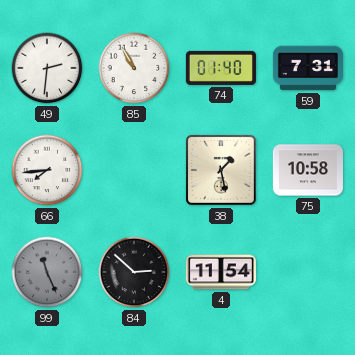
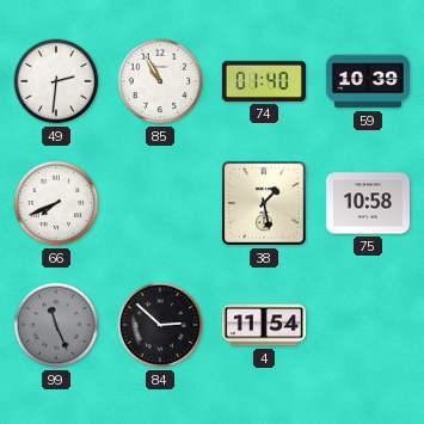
59: 7:31 -> 10:39 (368, 81)
66: 7:44 -> 7:41 (56, 203)
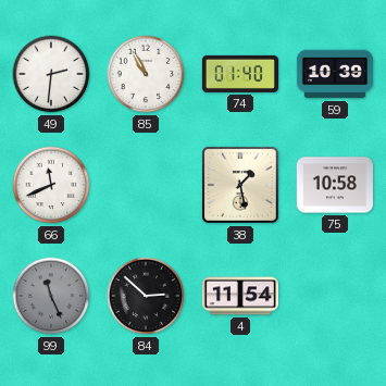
66: 7:41 -> 11:41 (51, 185)
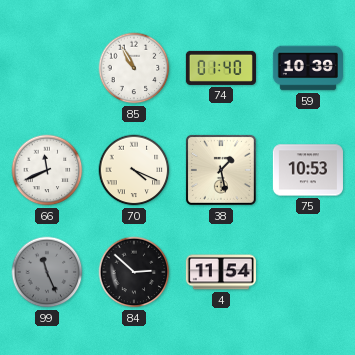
49: 2:31 -> none (51, 74)
70: none -> 4:19 (134, 170)
75: 10:58 -> 10:53 (308, 170)
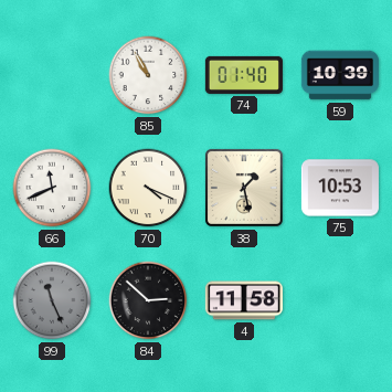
4: 11:54 -> 11:58 (244, 300)
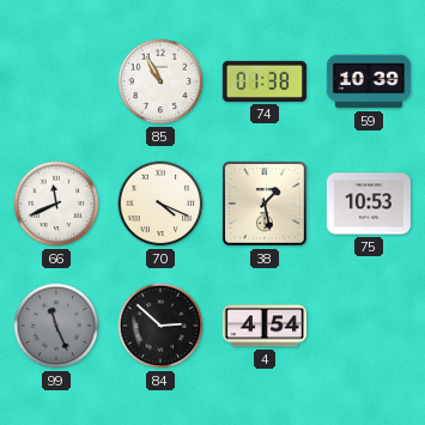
74: 01:40 -> 01:38 (265, 81)
4: 11:58 -> 4:54 (265, 326)
